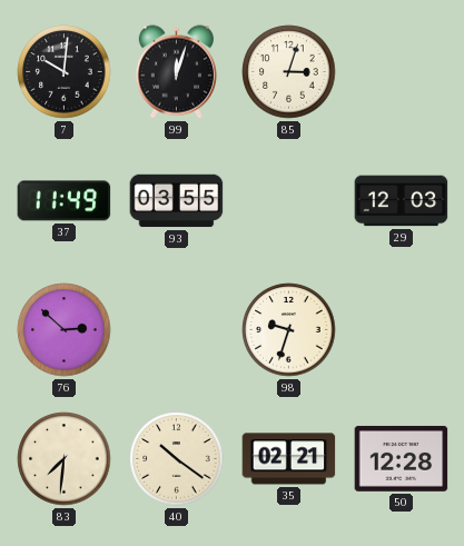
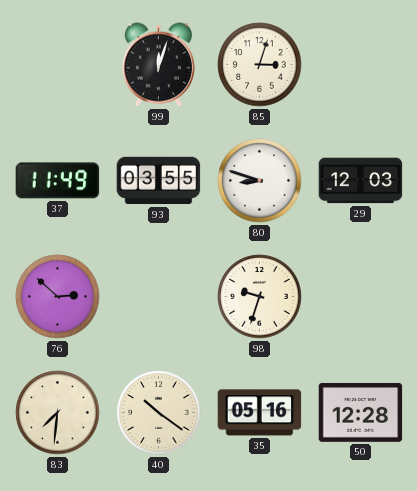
7: 10:01 -> none (65, 72)
80: none -> 8:48 (260, 181)
35: 02:21 -> 05:16 (260, 413)
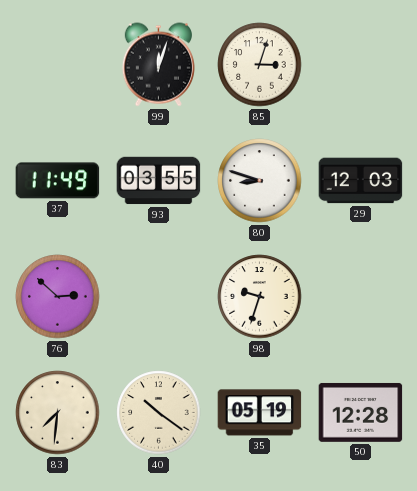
35: 05:16 -> 05:19 (260, 413)
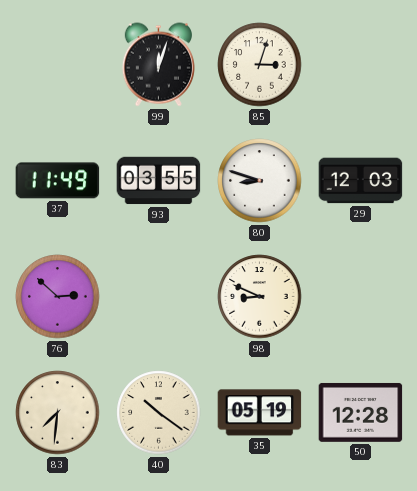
98: 9:33 -> 8:49 (260, 297)
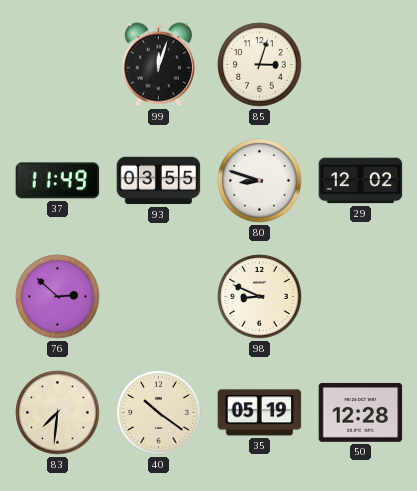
29: 12:03 -> 12:02 (361, 181)
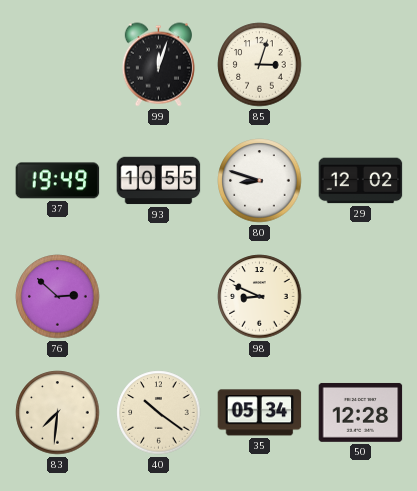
37: 11:49 -> 19:49 (58, 181)
93: 03:55 -> 10:55 (159, 181)
35: 05:19 -> 05:34 (260, 413)
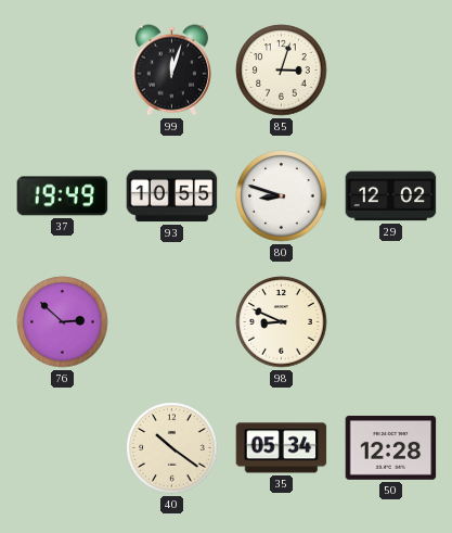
83: 7:31 -> none (58, 413)
